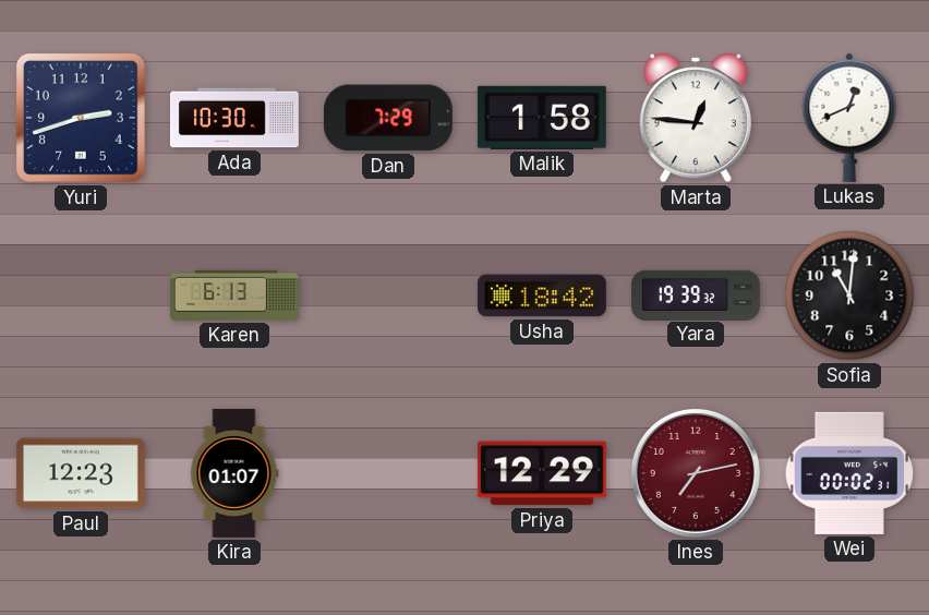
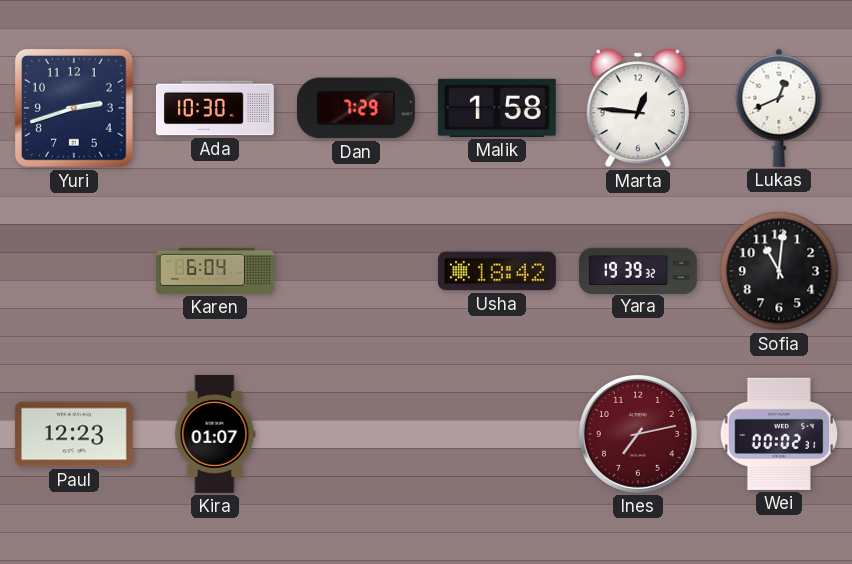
Karen: 6:13 -> 6:04 (216, 271)
Priya: 12:29 -> none (542, 473)
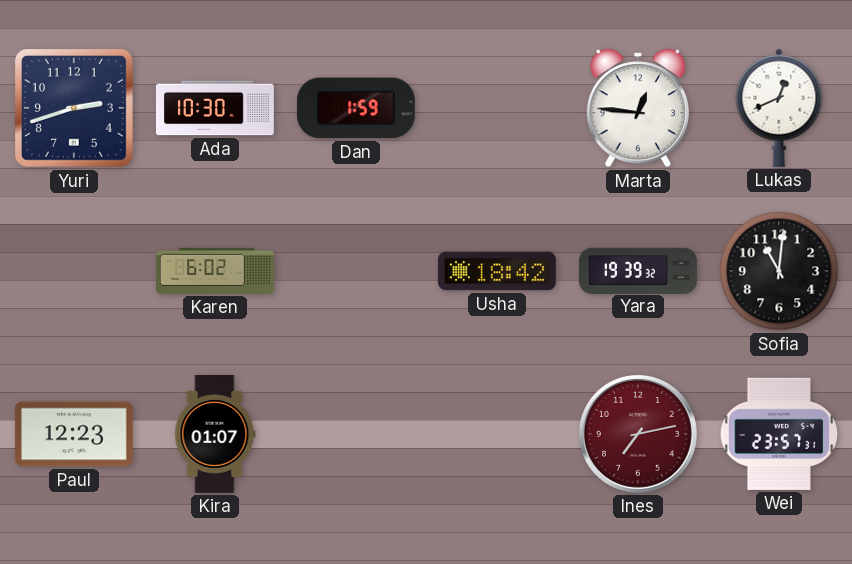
Dan: 7:29 -> 1:59 (356, 108)
Malik: 1:58 -> none (497, 108)
Karen: 6:04 -> 6:02 (216, 271)
Wei: 00:02 -> 23:57 (779, 434)
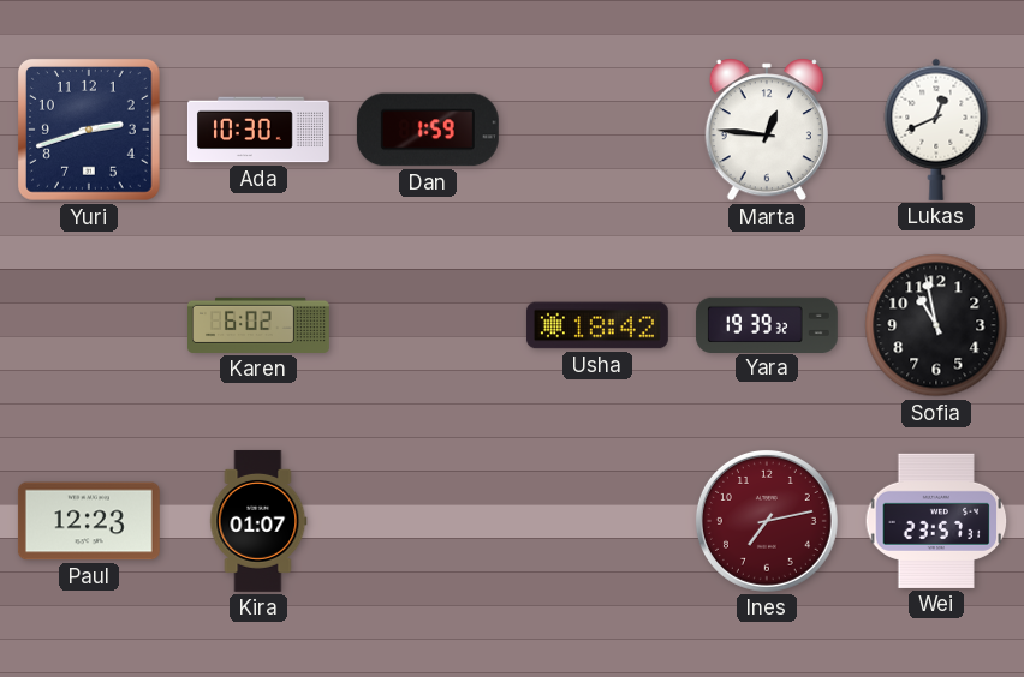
Sofia: 11:01 -> 10:58 (936, 325)
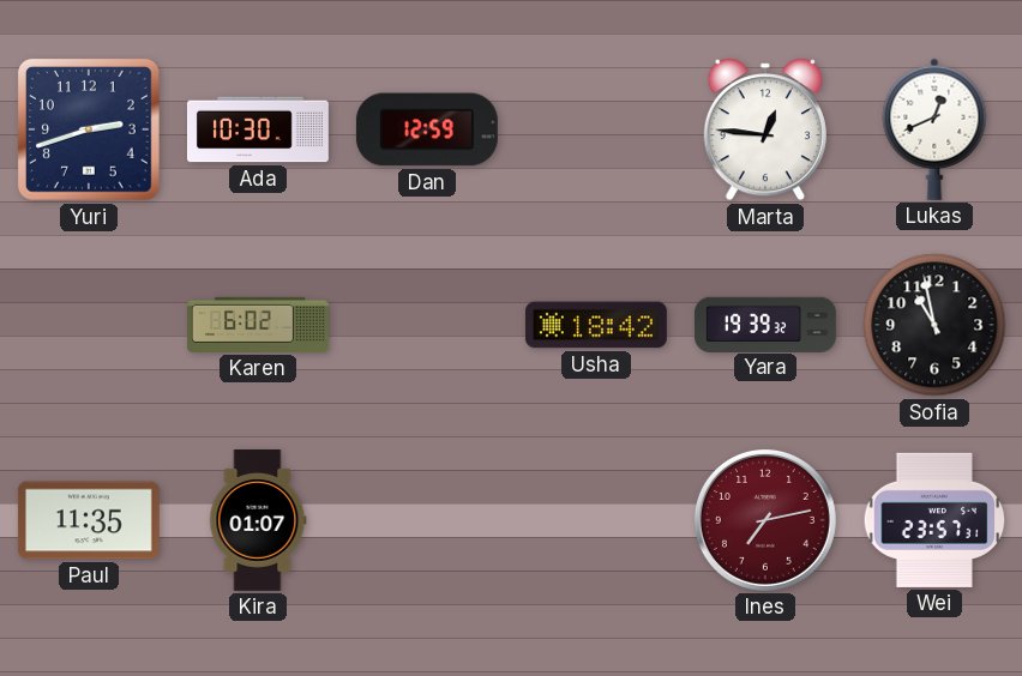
Dan: 1:59 -> 12:59 (427, 129)
Paul: 12:23 -> 11:35 (89, 520)
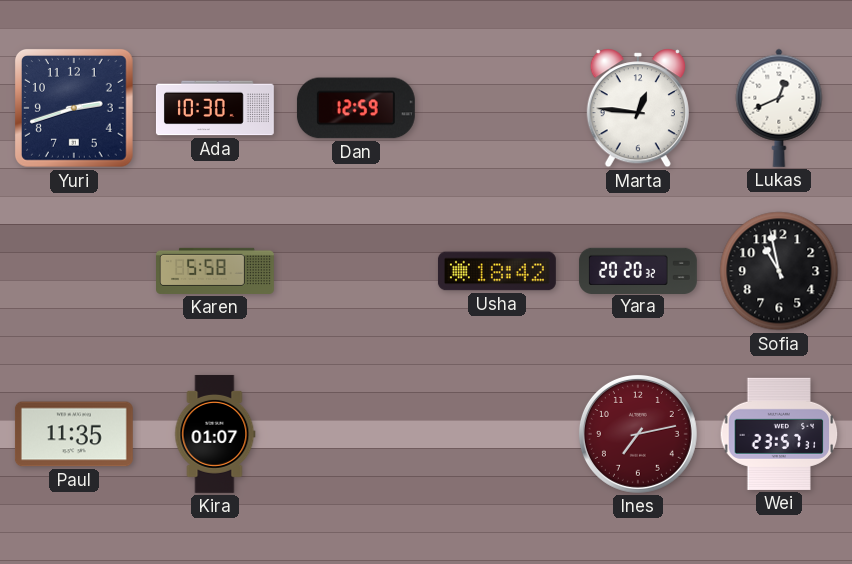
Karen: 6:02 -> 5:58 (216, 271)
Yara: 19:39 -> 20:20 (638, 270)
